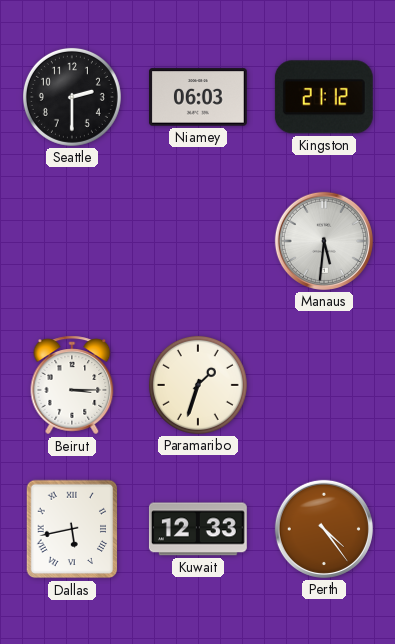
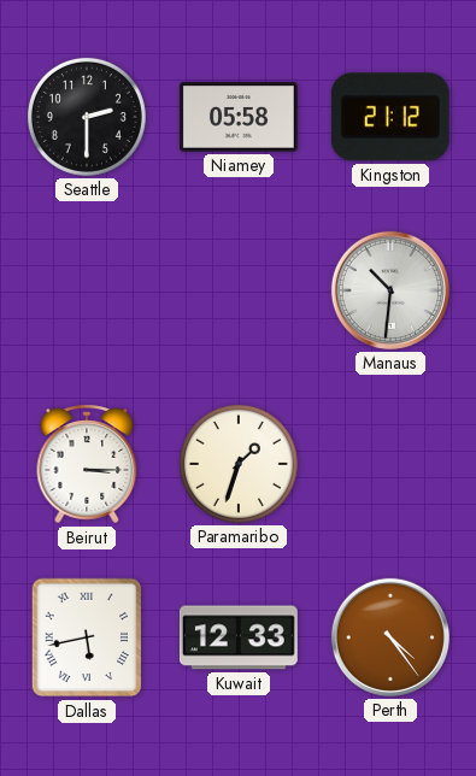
Niamey: 06:03 -> 05:58 (239, 117)
Manaus: 5:31 -> 10:31 (390, 290)
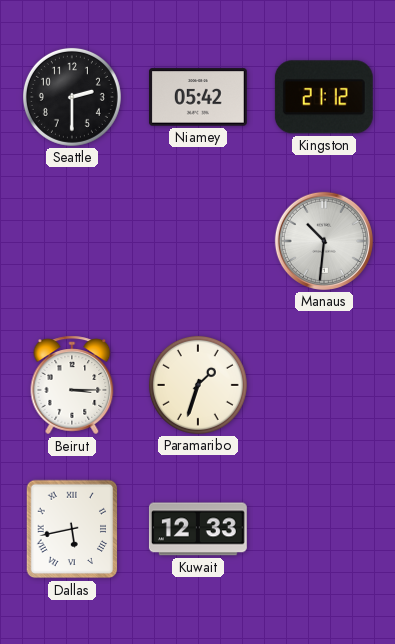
Niamey: 05:58 -> 05:42 (198, 97)
Perth: 4:24 -> none (390, 637)
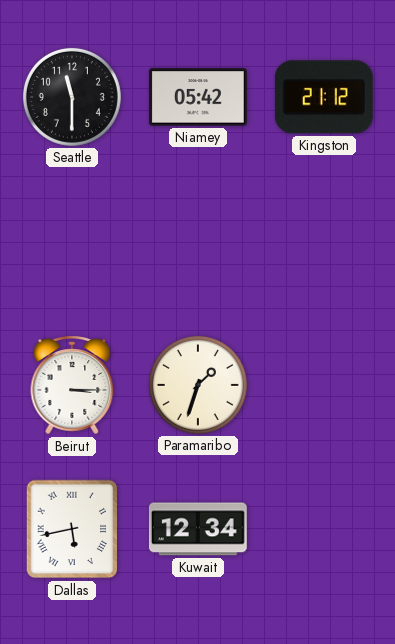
Seattle: 2:30 -> 11:30 (72, 97)
Manaus: 10:31 -> none (324, 241)
Kuwait: 12:33 -> 12:34 (198, 529)
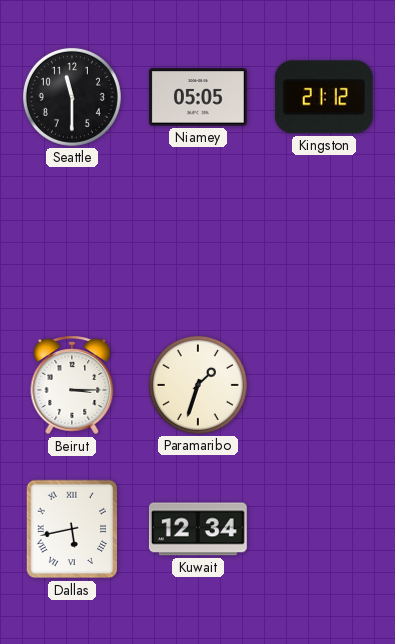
Niamey: 05:42 -> 05:05 (198, 97)
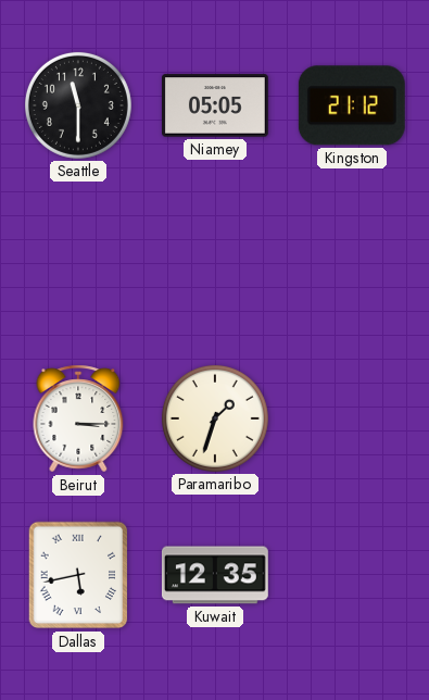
Kuwait: 12:34 -> 12:35 (215, 575)
